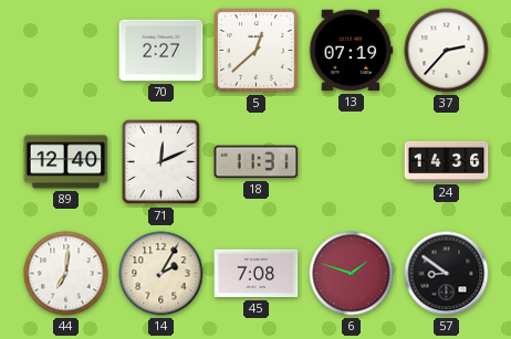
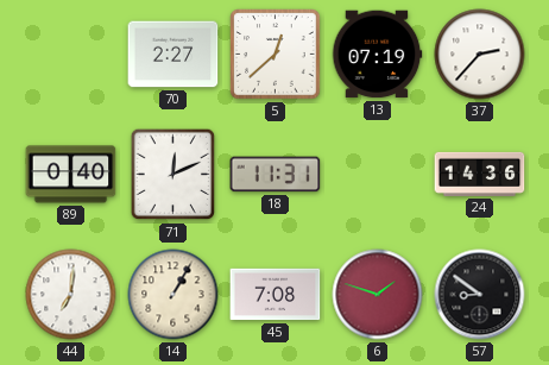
89: 12:40 -> 0:40 (71, 175)
14: 2:05 -> 1:05 (173, 295)
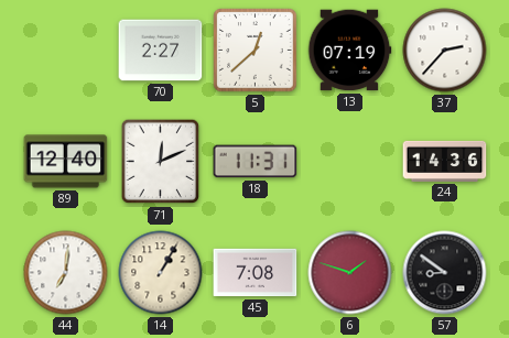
89: 0:40 -> 12:40 (66, 162)
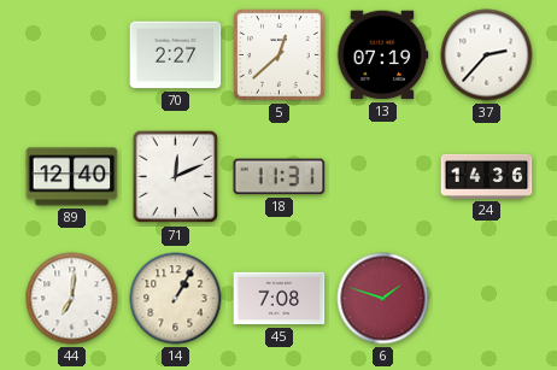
57: 8:51 -> none (445, 273)
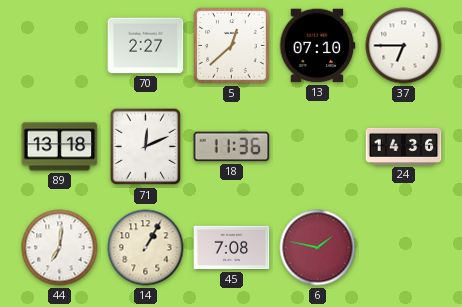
13: 07:19 -> 07:10 (317, 46)
37: 2:37 -> 6:45 (404, 46)
89: 12:40 -> 13:18 (60, 147)
18: 11:31 -> 11:36 (232, 147)
6: 1:48 -> 1:47 (318, 248)
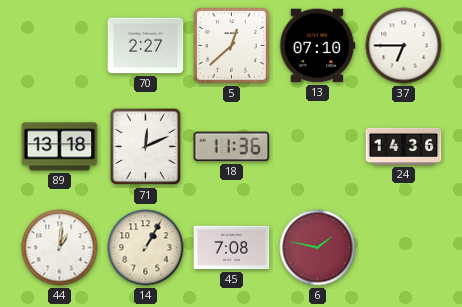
44: 7:01 -> 1:01 (60, 248)
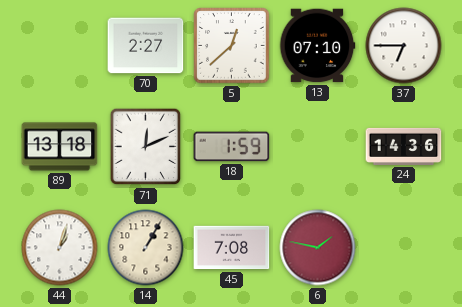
18: 11:36 -> 1:59 (232, 147)
44: 1:01 -> 1:03 (60, 248)
